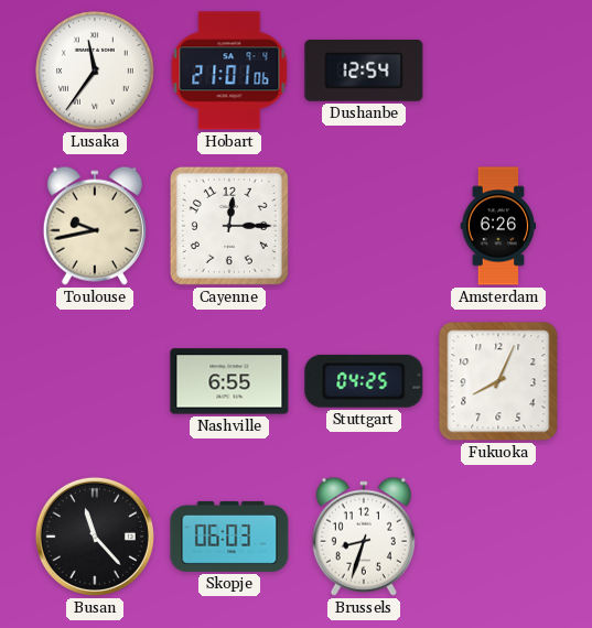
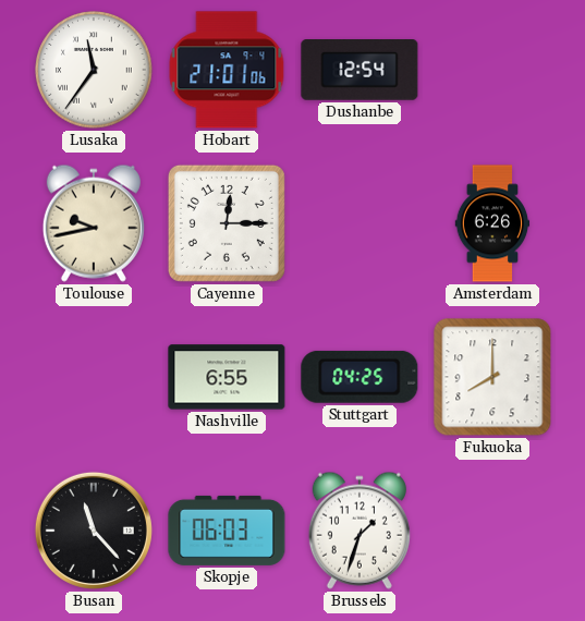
Fukuoka: 8:04 -> 8:00 (492, 377)
Brussels: 8:33 -> 1:33 (359, 531)
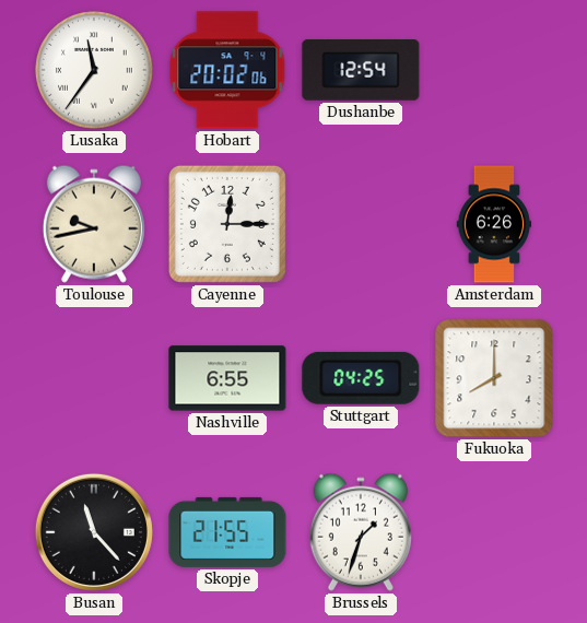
Hobart: 21:01 -> 20:02 (227, 70)
Skopje: 06:03 -> 21:55 (227, 532)
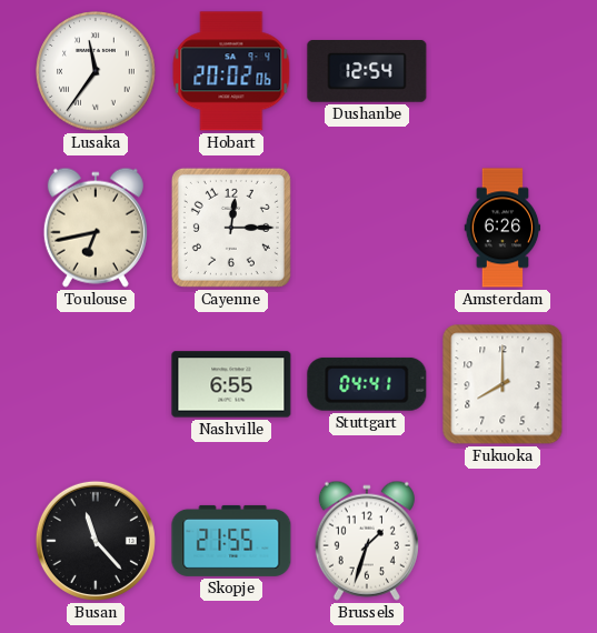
Toulouse: 9:43 -> 6:43 (96, 228)
Stuttgart: 04:25 -> 04:41 (367, 384)
